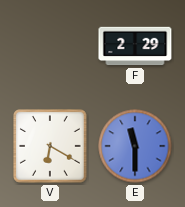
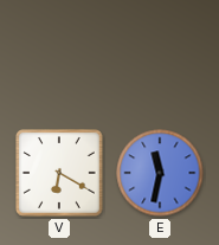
F: 2:29 -> none (135, 46)
E: 11:30 -> 11:32 (160, 173)
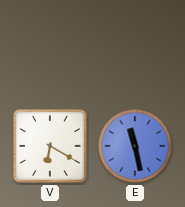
E: 11:32 -> 11:28 (135, 146)
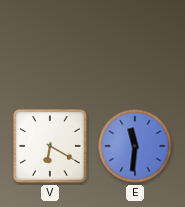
E: 11:28 -> 11:31 (135, 146)
